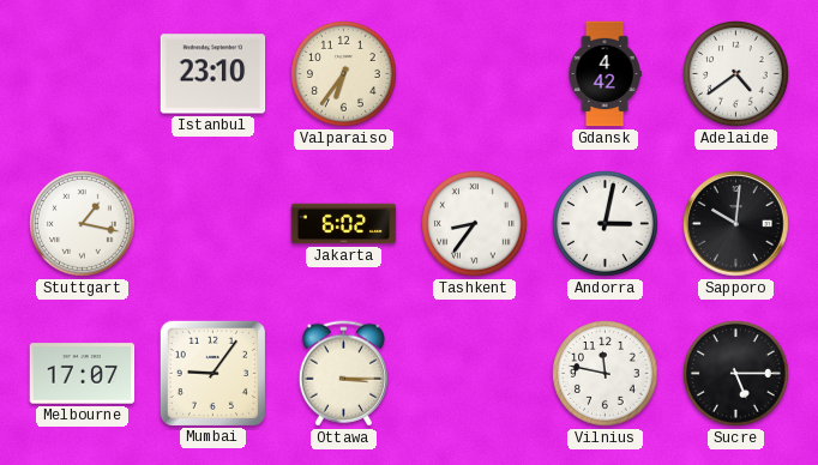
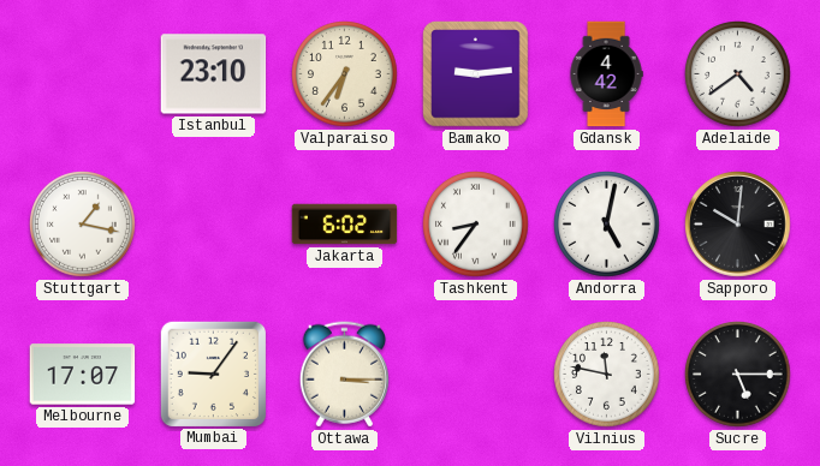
Bamako: none -> 9:14 (476, 74)
Andorra: 3:02 -> 5:02 (607, 225)
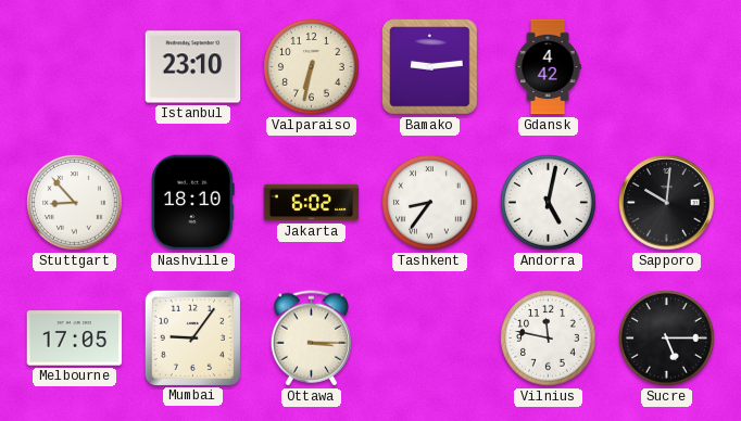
Valparaiso: 6:36 -> 6:32 (312, 67)
Adelaide: 4:39 -> none (738, 74)
Stuttgart: 1:17 -> 8:53 (75, 203)
Nashville: none -> 18:10 (193, 203)
Melbourne: 17:07 -> 17:05 (75, 339)
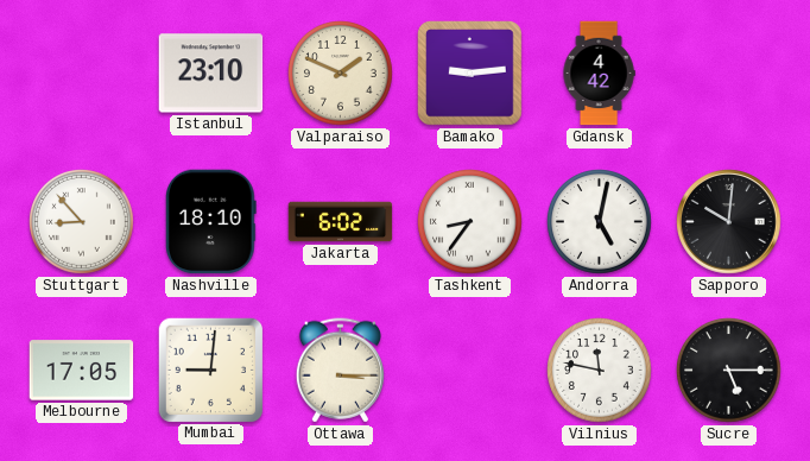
Valparaiso: 6:32 -> 1:49 (341, 74)
Mumbai: 9:06 -> 9:01 (210, 370)
